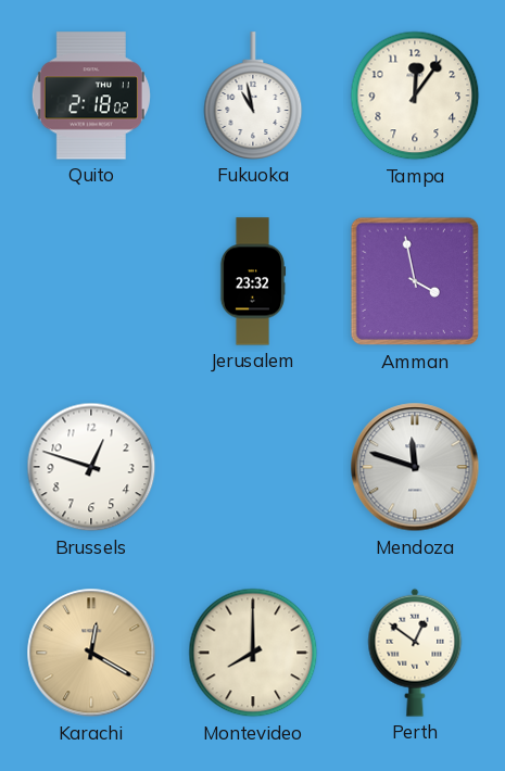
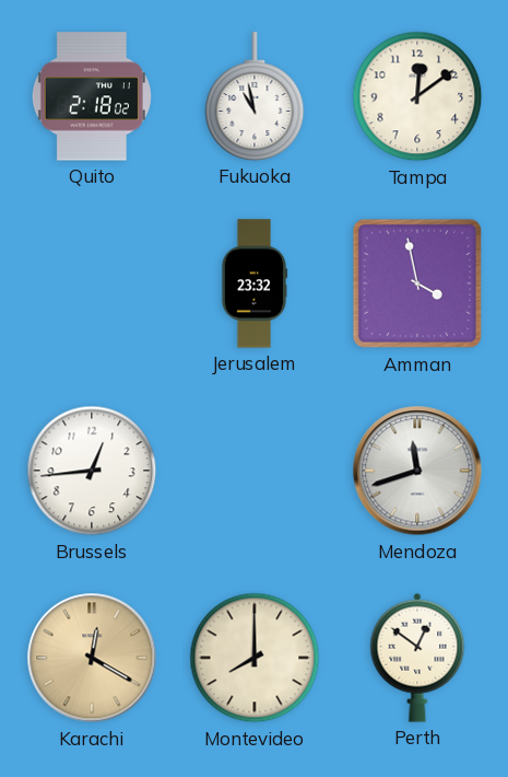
Tampa: 12:06 -> 12:09 (417, 96)
Brussels: 12:48 -> 12:44 (92, 471)
Mendoza: 11:48 -> 11:42 (417, 471)
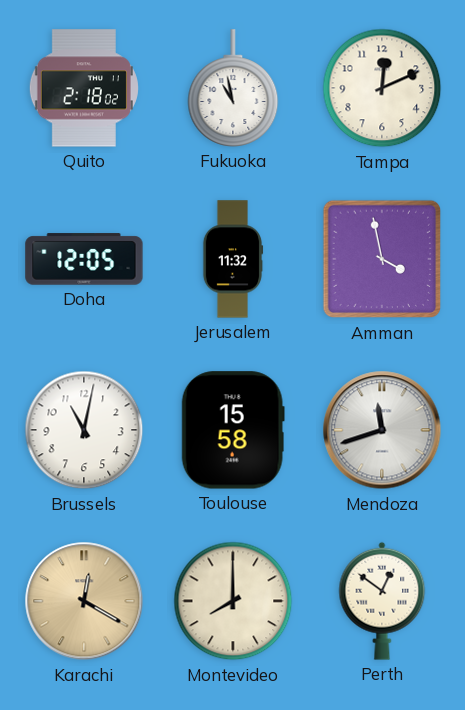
Tampa: 12:09 -> 12:11 (382, 88)
Doha: none -> 12:05 (84, 259)
Jerusalem: 23:32 -> 11:32 (233, 259)
Brussels: 12:44 -> 11:02 (84, 430)
Toulouse: none -> 15:58 (233, 430)
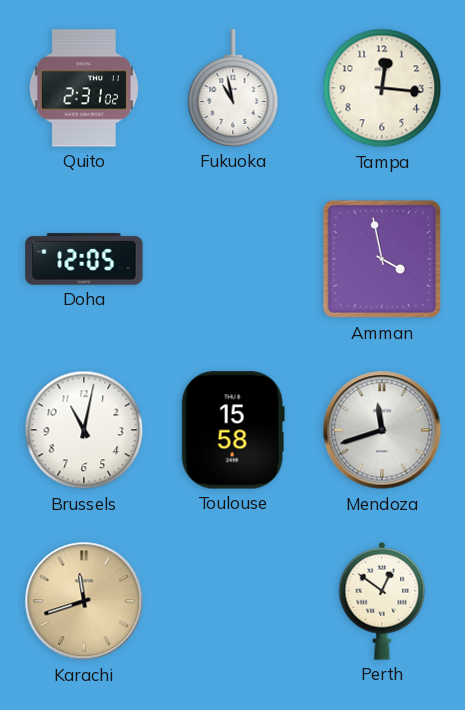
Quito: 2:18 -> 2:31 (84, 88)
Tampa: 12:11 -> 12:16 (382, 88)
Jerusalem: 11:32 -> none (233, 259)
Karachi: 12:20 -> 11:42 (84, 601)
Montevideo: 8:00 -> none (233, 601)
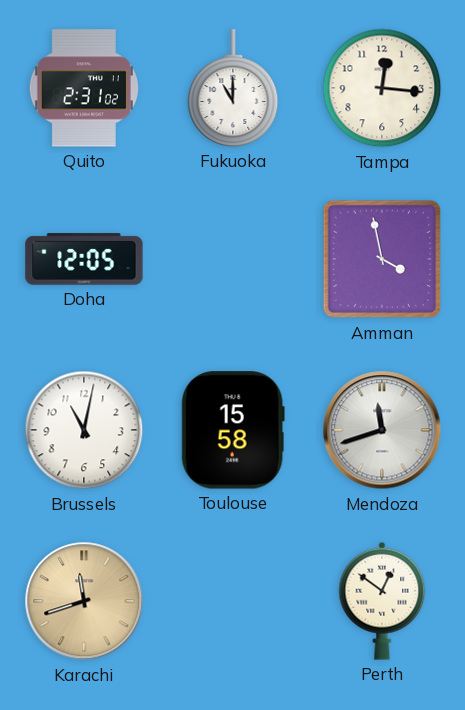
Fukuoka: 10:58 -> 11:00 (233, 88)
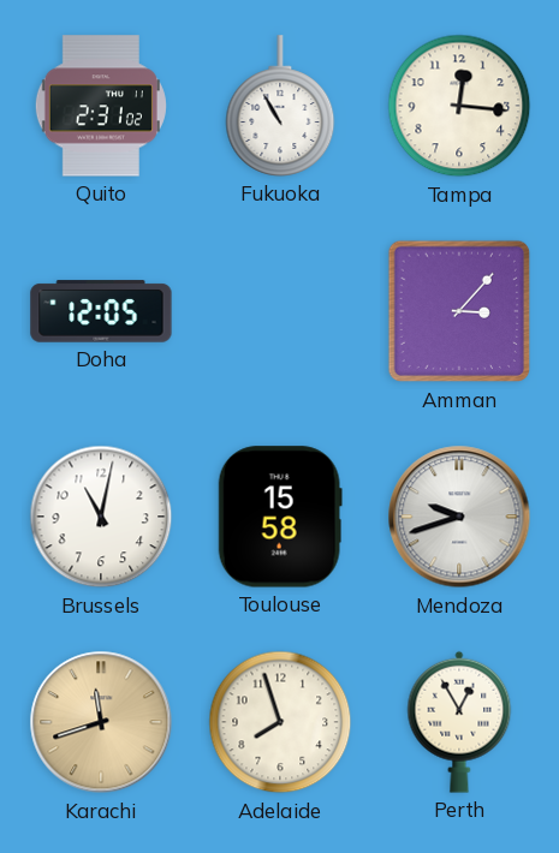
Fukuoka: 11:00 -> 10:55 (280, 106)
Amman: 3:58 -> 3:07 (459, 311)
Mendoza: 11:42 -> 9:42 (459, 517)
Adelaide: none -> 7:57 (280, 722)
Perth: 12:51 -> 12:55 (459, 722)
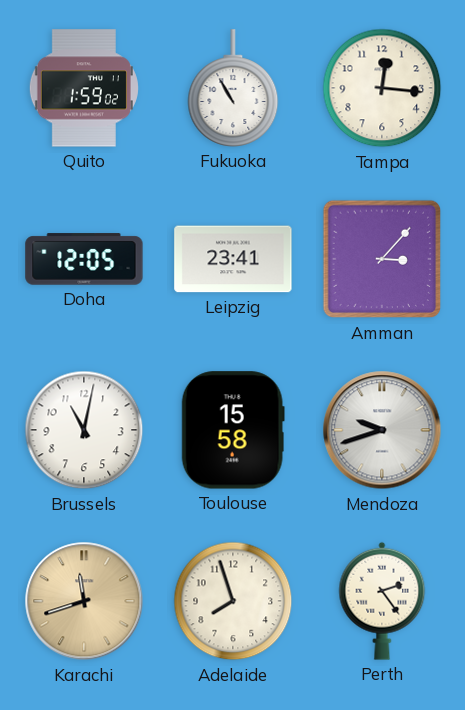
Quito: 2:31 -> 1:59 (84, 88)
Leipzig: none -> 23:41 (233, 259)
Perth: 12:55 -> 2:24 (382, 601)
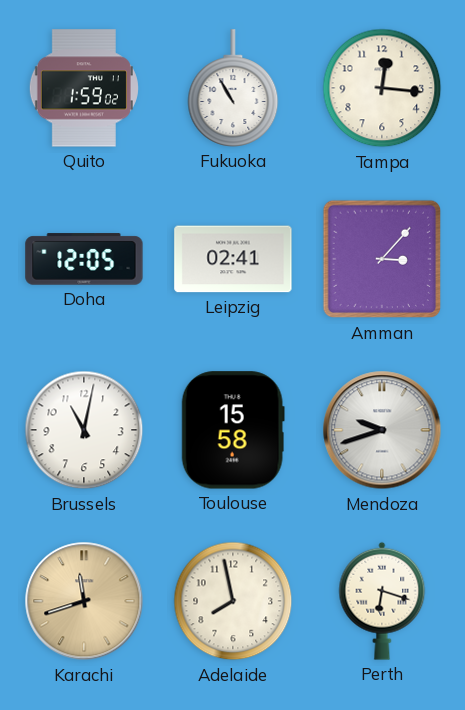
Leipzig: 23:41 -> 02:41 (233, 259)
Adelaide: 7:57 -> 7:58 (233, 601)
Perth: 2:24 -> 6:18 (382, 601)
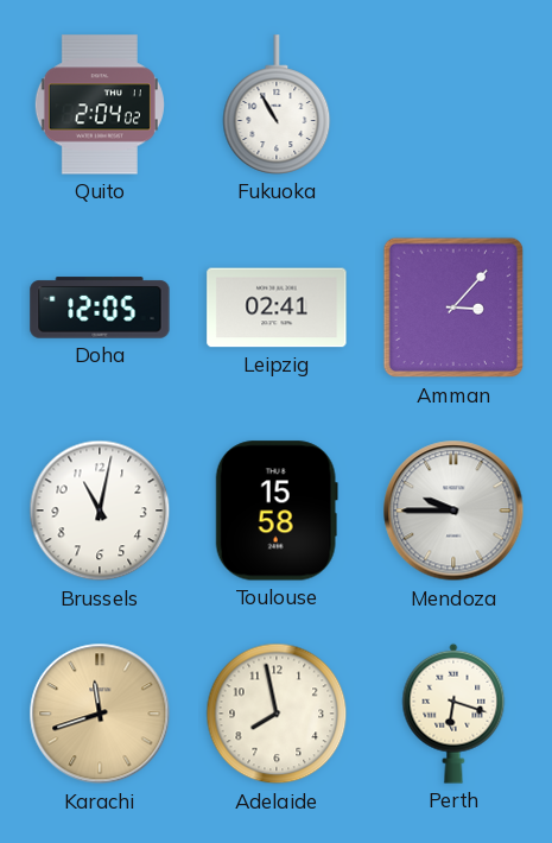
Quito: 1:59 -> 2:04 (100, 104)
Tampa: 12:16 -> none (382, 88)
Mendoza: 9:42 -> 9:45 (453, 511)
